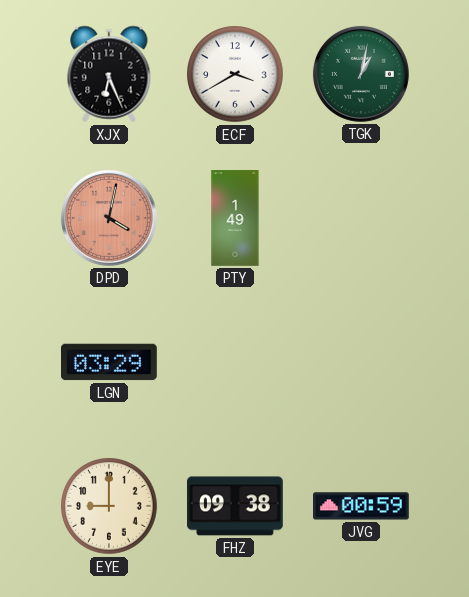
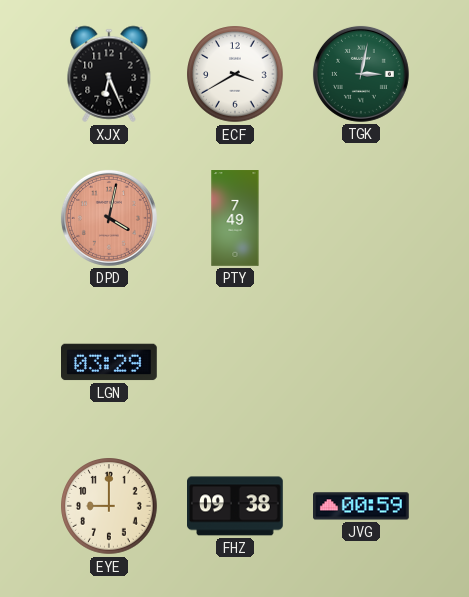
TGK: 1:02 -> 3:02 (361, 74)
PTY: 1:49 -> 7:49 (235, 218)
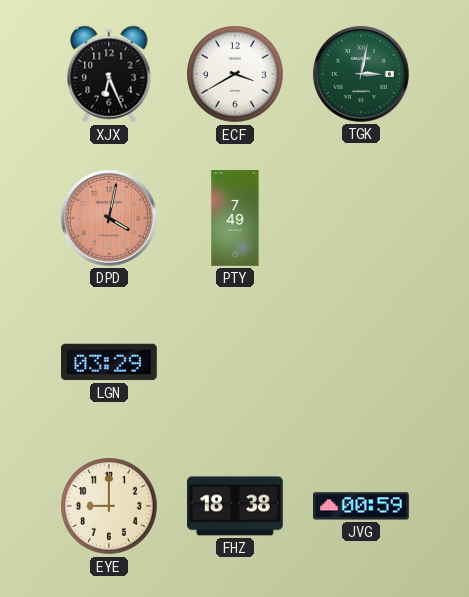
FHZ: 09:38 -> 18:38 (236, 506)
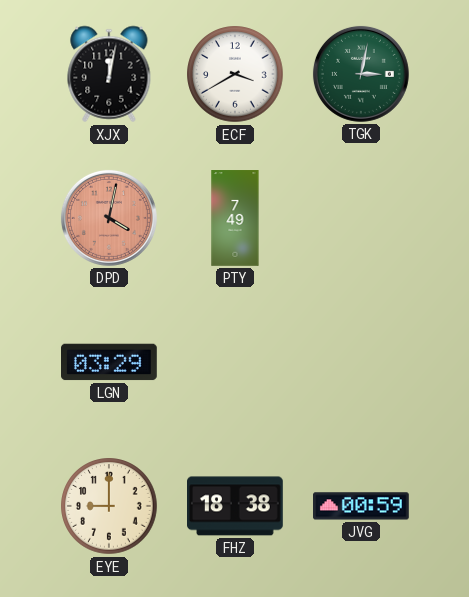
XJX: 6:26 -> 12:02 (109, 74)
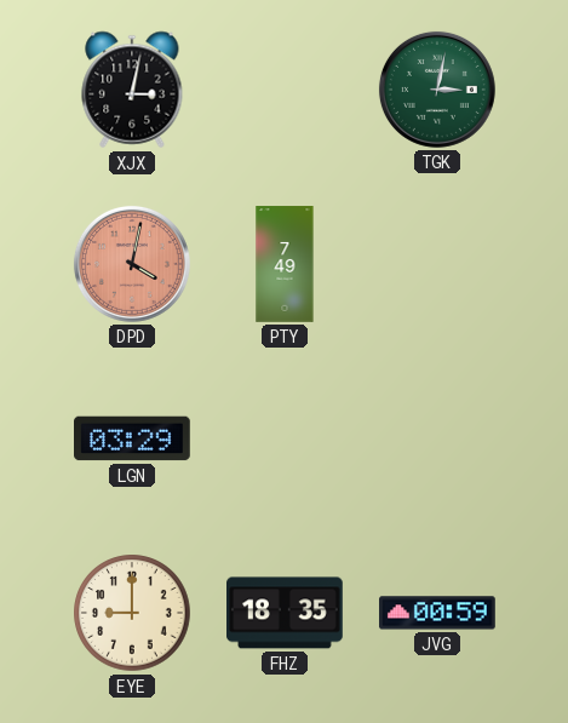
XJX: 12:02 -> 3:02 (132, 90)
ECF: 3:40 -> none (235, 74)
FHZ: 18:38 -> 18:35 (286, 613)
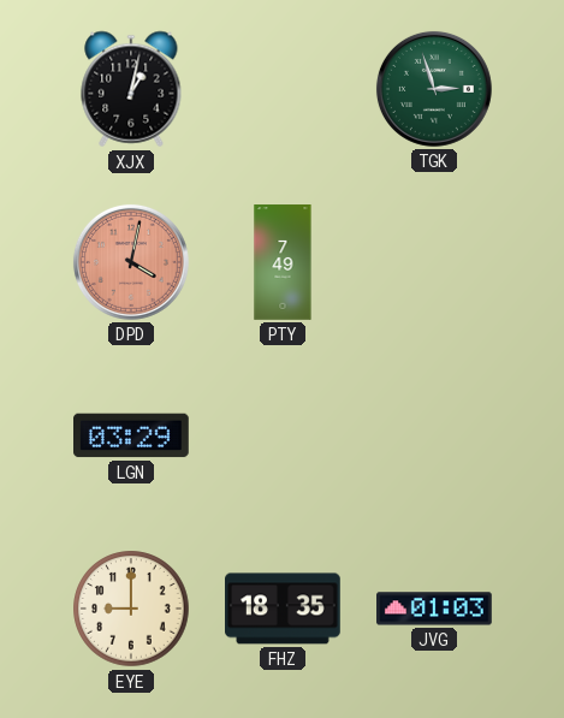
XJX: 3:02 -> 1:02 (131, 89)
TGK: 3:02 -> 2:57 (434, 89)
JVG: 00:59 -> 01:03 (435, 609)
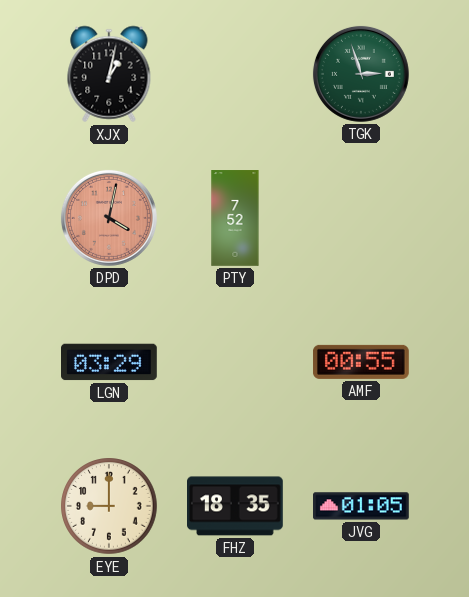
PTY: 7:49 -> 7:52 (235, 218)
AMF: none -> 00:55 (362, 362)
JVG: 01:03 -> 01:05 (362, 506)
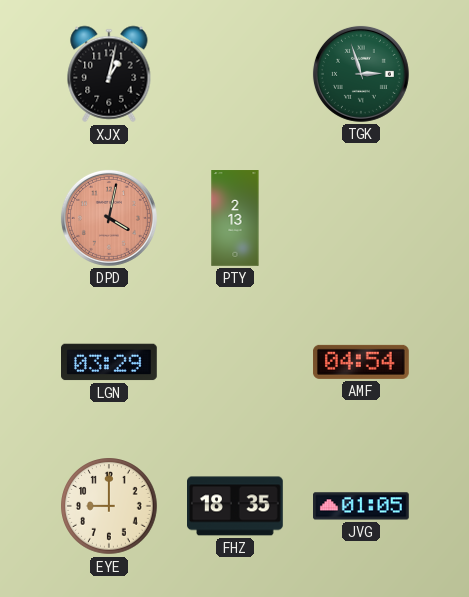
PTY: 7:52 -> 2:13 (235, 218)
AMF: 00:55 -> 04:54 (362, 362)
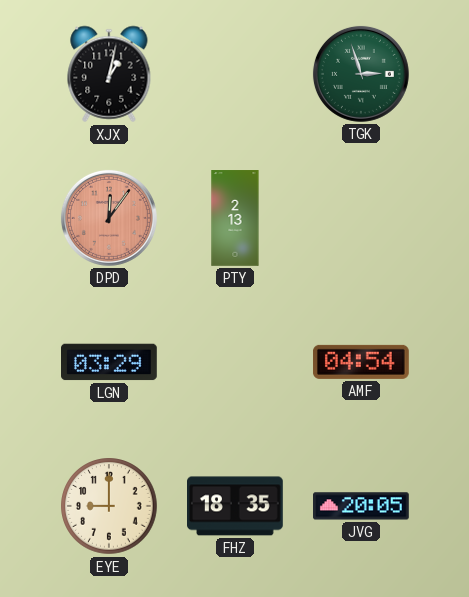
DPD: 4:02 -> 12:06 (109, 218)
JVG: 01:05 -> 20:05 (362, 506)
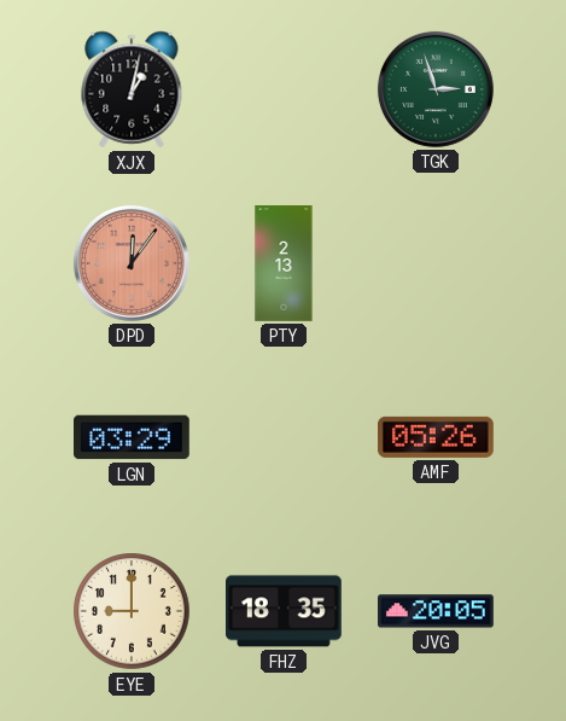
AMF: 04:54 -> 05:26 (437, 437)
